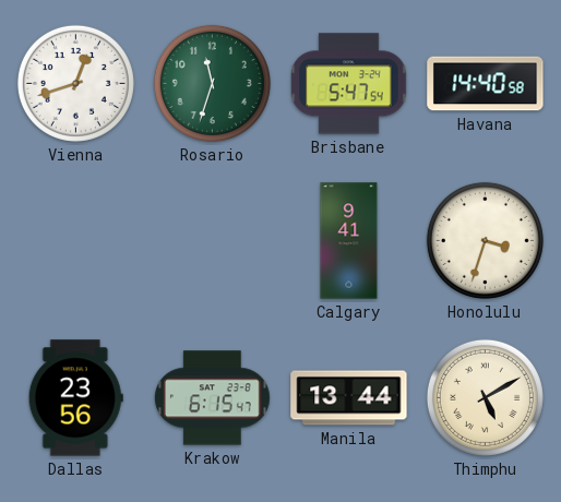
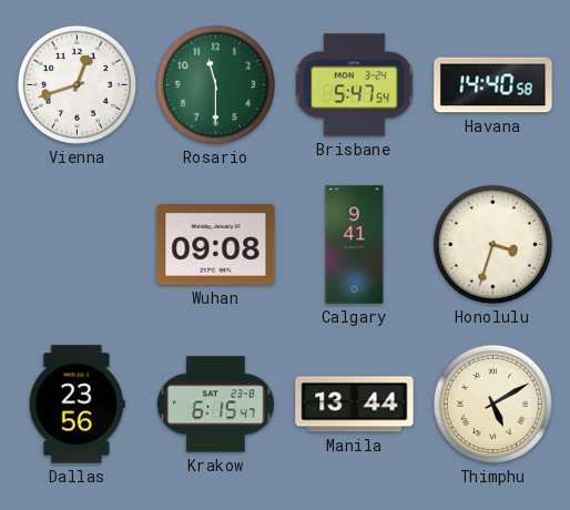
Rosario: 11:33 -> 11:30 (215, 84)
Wuhan: none -> 09:08 (216, 245)
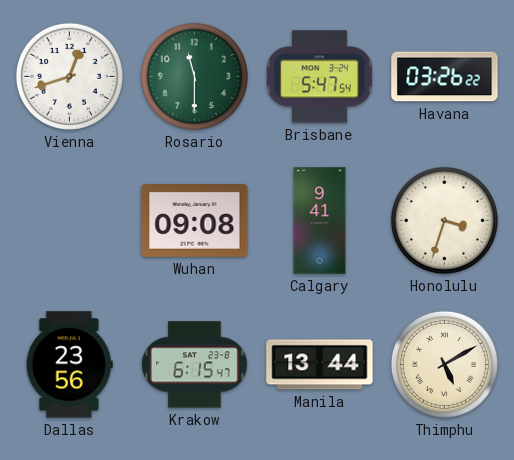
Havana: 14:40 -> 03:26 (445, 77)
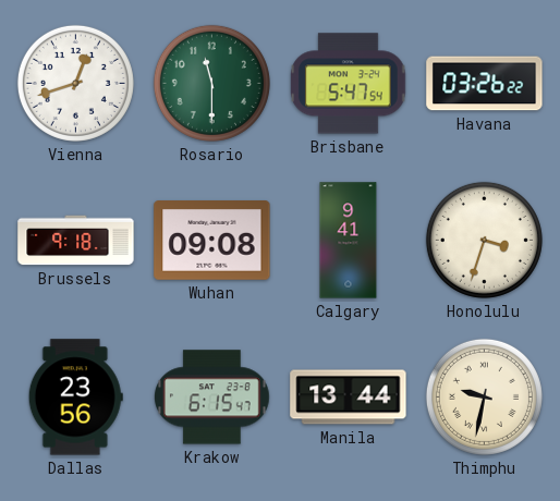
Brussels: none -> 9:18 (76, 241)
Thimphu: 5:10 -> 9:32 (484, 396)
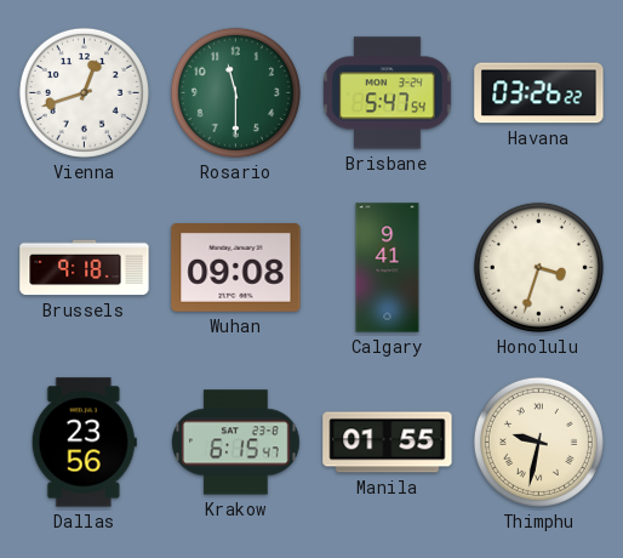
Manila: 13:44 -> 01:55 (388, 443)
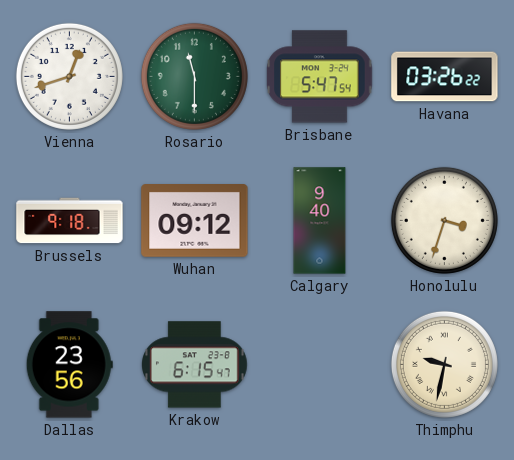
Wuhan: 09:08 -> 09:12 (195, 221)
Calgary: 9:41 -> 9:40 (320, 221)
Manila: 01:55 -> none (388, 443)
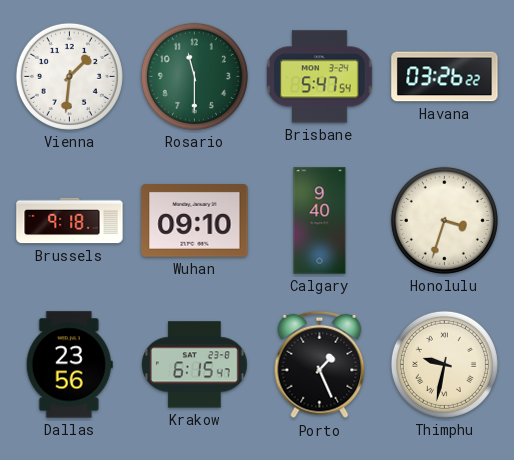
Vienna: 12:42 -> 1:31 (69, 76)
Wuhan: 09:12 -> 09:10 (195, 221)
Porto: none -> 1:26 (320, 365)
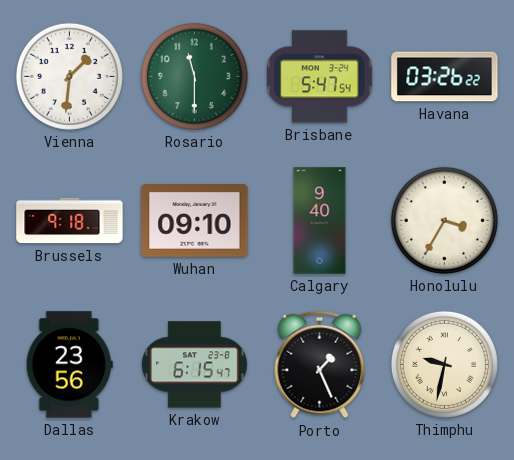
Honolulu: 3:33 -> 3:35 (444, 220)
